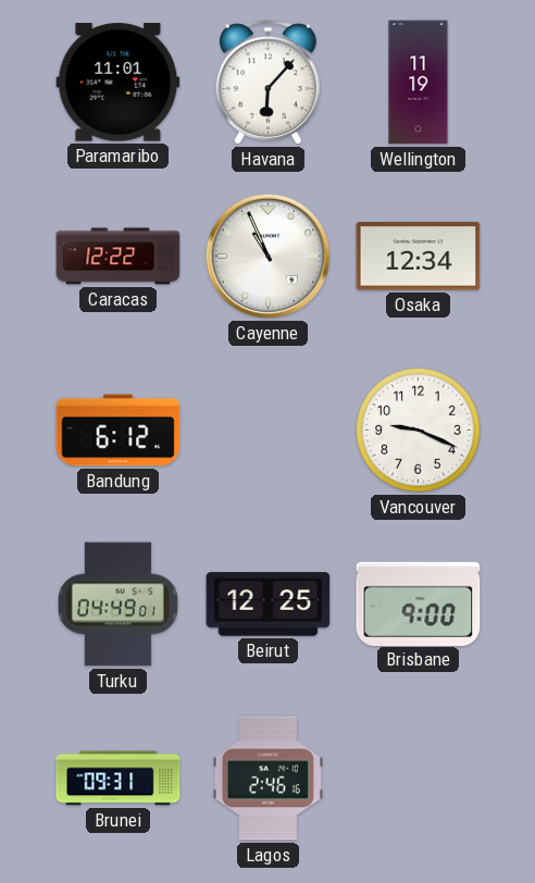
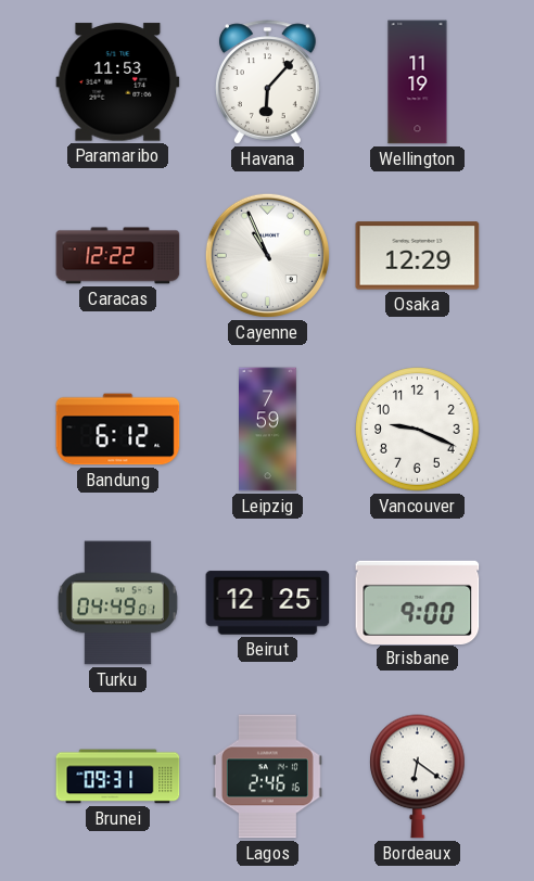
Paramaribo: 11:01 -> 11:53 (118, 82)
Osaka: 12:34 -> 12:29 (418, 256)
Leipzig: none -> 7:59 (268, 430)
Bordeaux: none -> 6:21 (418, 777)
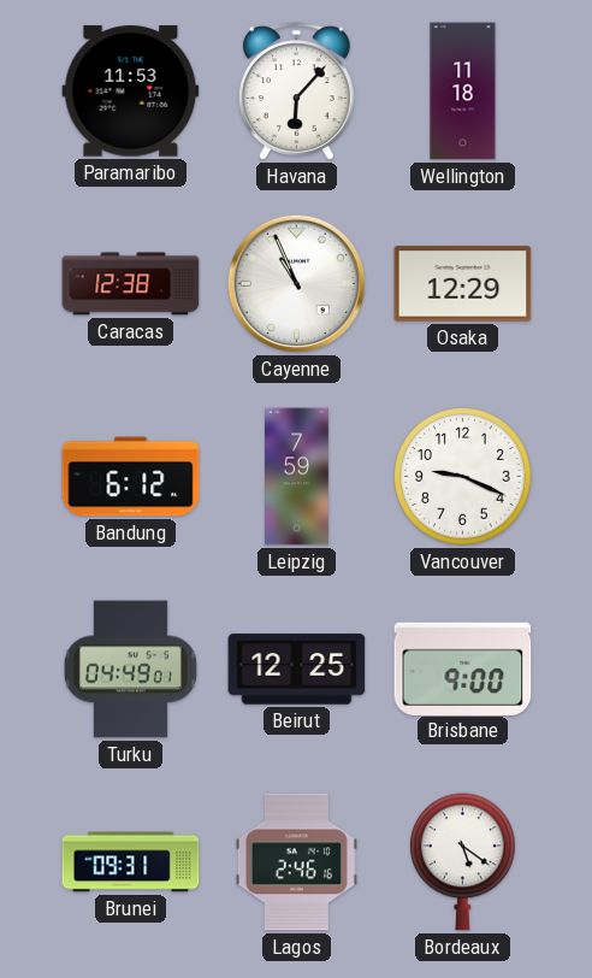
Wellington: 11:19 -> 11:18 (463, 92)
Caracas: 12:22 -> 12:38 (131, 284)
Bordeaux: 6:21 -> 5:21 (463, 862)
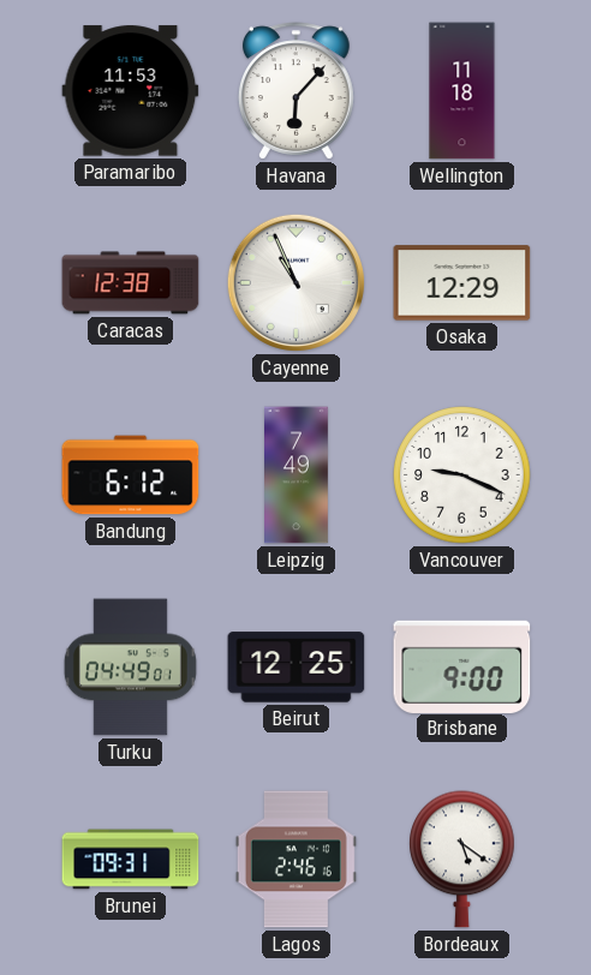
Leipzig: 7:59 -> 7:49 (297, 475)
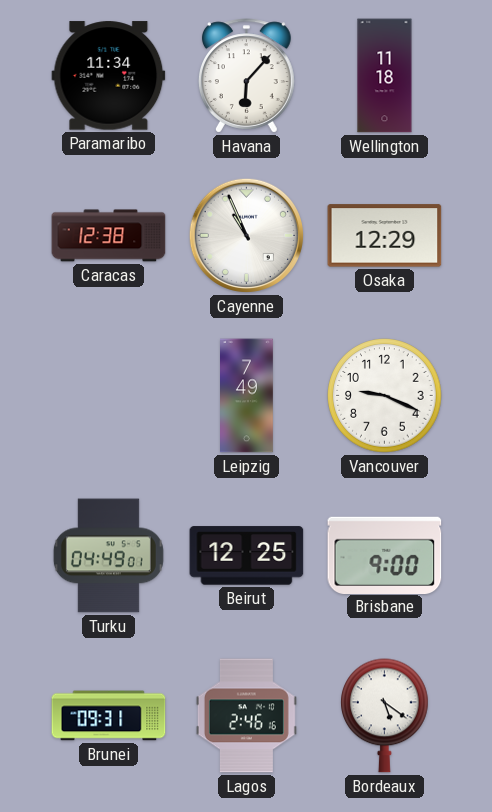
Paramaribo: 11:53 -> 11:34 (109, 76)
Bandung: 6:12 -> none (131, 475)
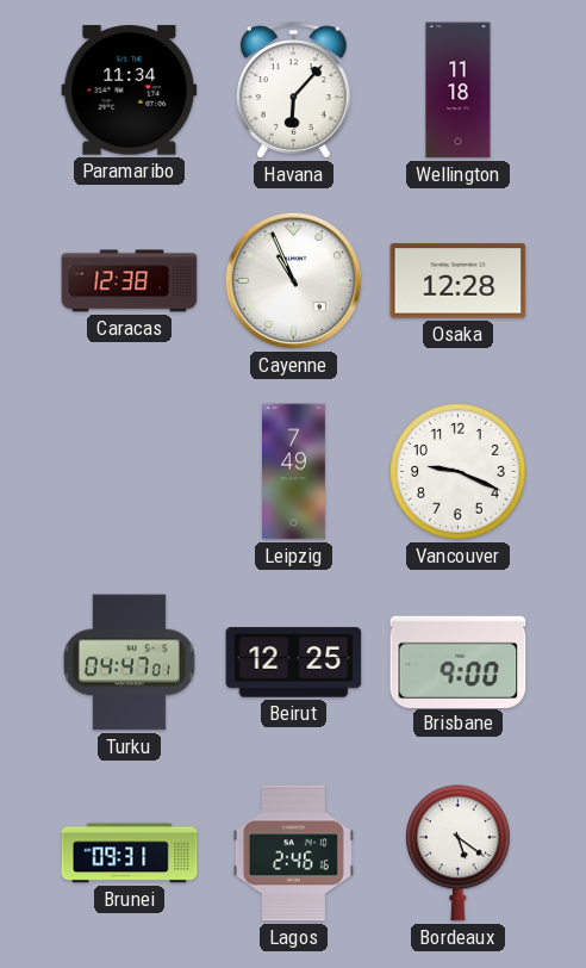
Osaka: 12:29 -> 12:28 (459, 281)
Turku: 04:49 -> 04:47 (129, 663)
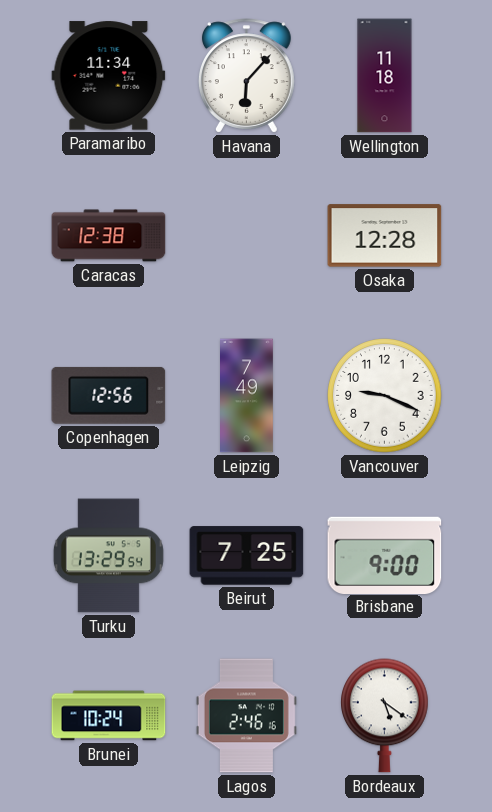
Cayenne: 10:56 -> none (293, 280)
Copenhagen: none -> 12:56 (109, 395)
Turku: 04:47 -> 13:29 (108, 556)
Beirut: 12:25 -> 7:25 (247, 556)
Brunei: 09:31 -> 10:24 (109, 716)
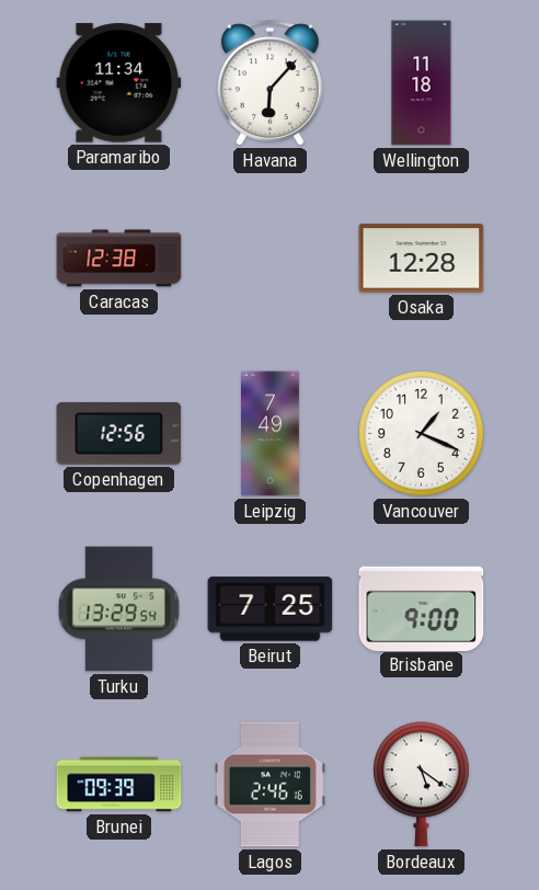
Vancouver: 9:19 -> 1:19 (422, 434)
Brunei: 10:24 -> 09:39 (119, 785)
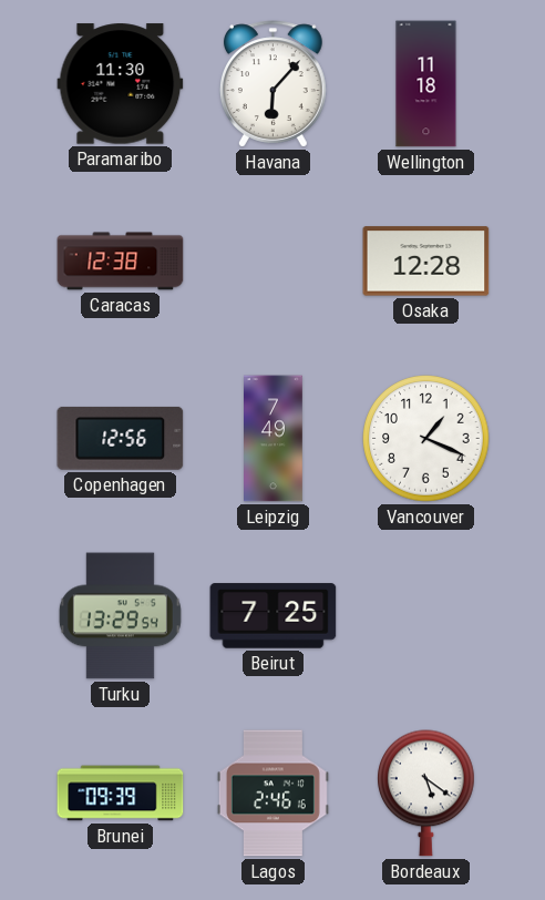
Paramaribo: 11:34 -> 11:30 (121, 84)
Brisbane: 9:00 -> none (422, 608)
